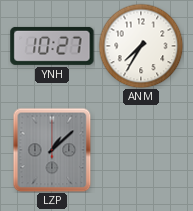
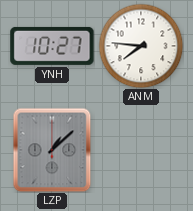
ANM: 7:35 -> 7:46 (141, 46)
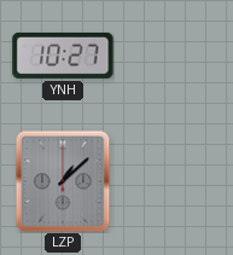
ANM: 7:46 -> none (141, 46)
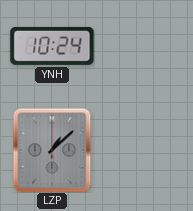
YNH: 10:27 -> 10:24 (52, 46)
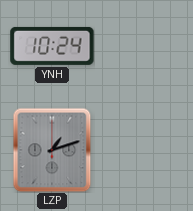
LZP: 1:08 -> 1:12 (52, 150)
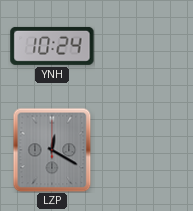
LZP: 1:12 -> 12:20 (52, 150)
